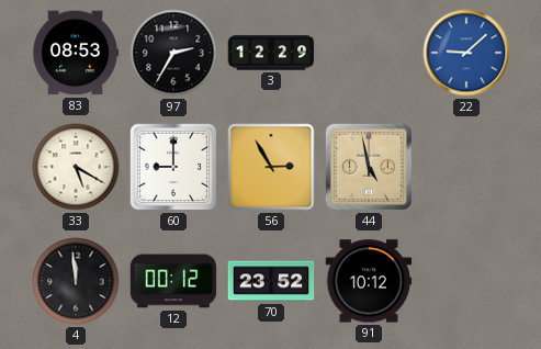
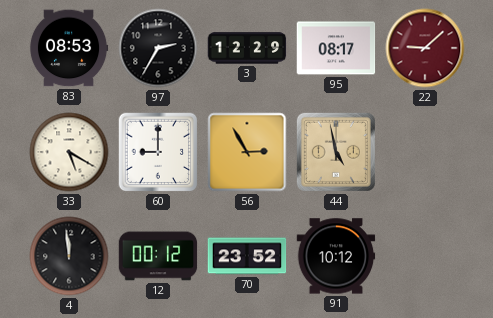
95: none -> 08:17 (336, 48)
22 dial: blue -> burgundy (425, 48)
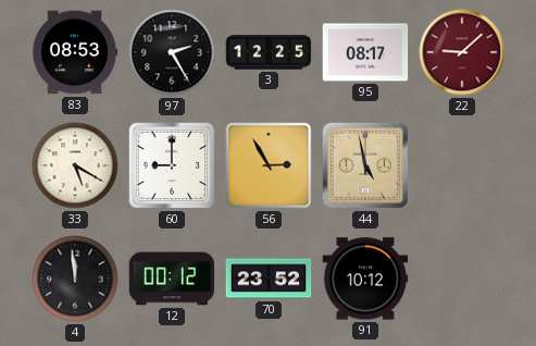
97: 2:35 -> 2:25 (172, 52)
3: 12:29 -> 12:25 (269, 52)
